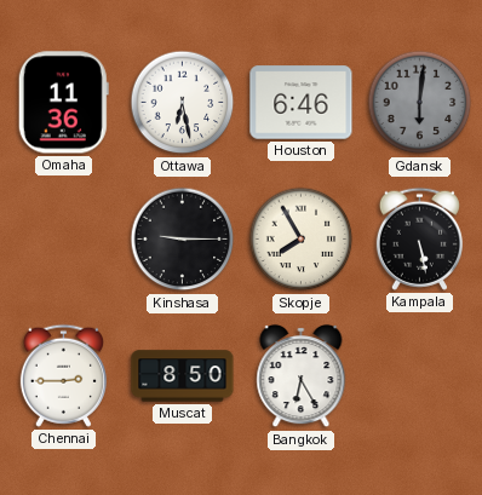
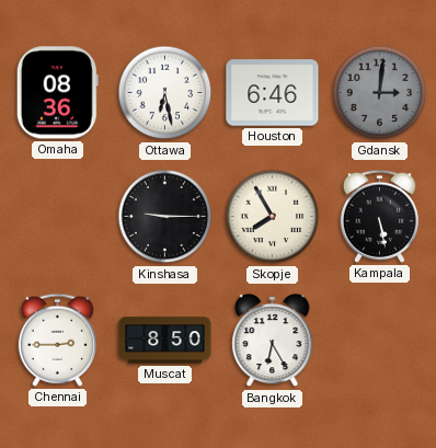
Omaha: 11:36 -> 08:36 (57, 93)
Gdansk: 6:01 -> 3:01 (380, 93)
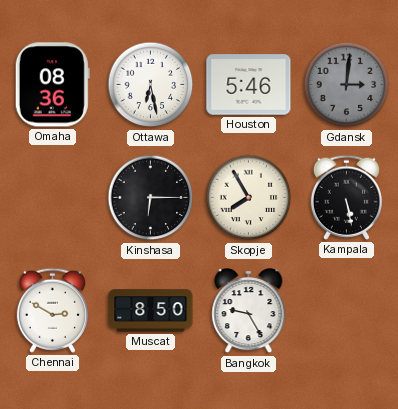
Houston: 6:46 -> 5:46 (249, 85)
Kinshasa: 9:15 -> 6:15 (151, 198)
Chennai: 2:45 -> 2:50 (52, 310)
Bangkok: 6:25 -> 9:25 (249, 311)
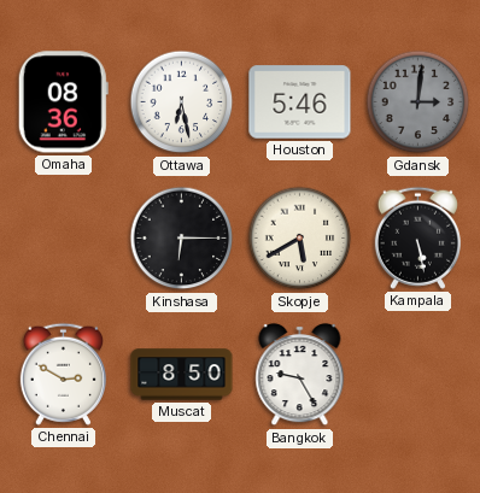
Skopje: 7:55 -> 5:40 (300, 239)
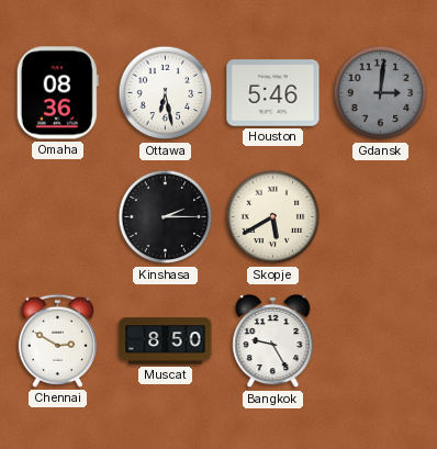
Kinshasa: 6:15 -> 2:15 (166, 217)
Kampala: 5:28 -> none (417, 237)
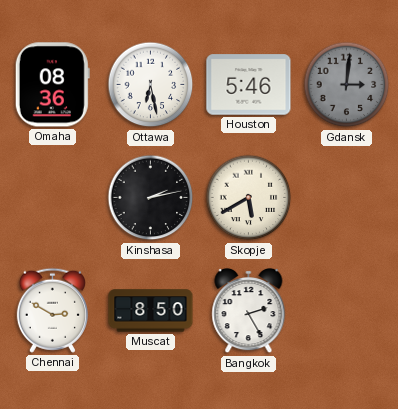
Kinshasa: 2:15 -> 2:13 (151, 198)
Bangkok: 9:25 -> 2:25 (249, 311)
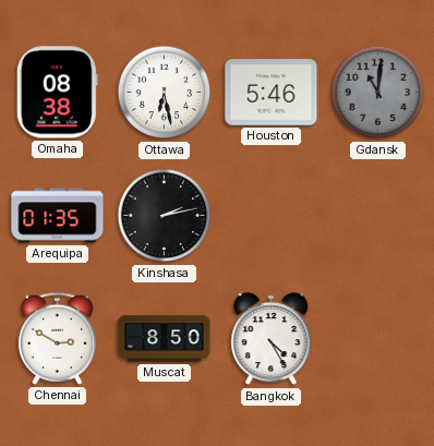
Omaha: 08:36 -> 08:38 (57, 93)
Gdansk: 3:01 -> 11:01 (378, 93)
Arequipa: none -> 01:35 (58, 216)
Skopje: 5:40 -> none (249, 198)
Bangkok: 2:25 -> 4:25 (272, 339)
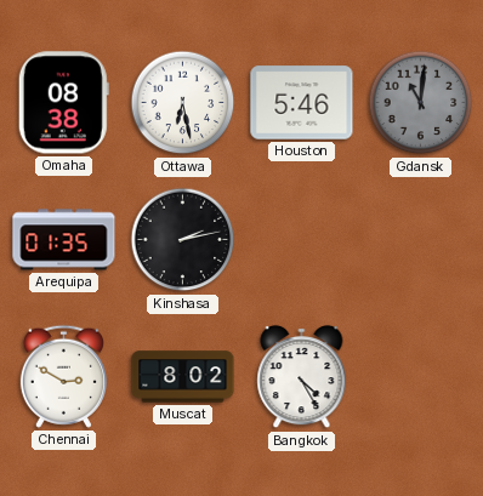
Muscat: 8:50 -> 8:02 (183, 377)
